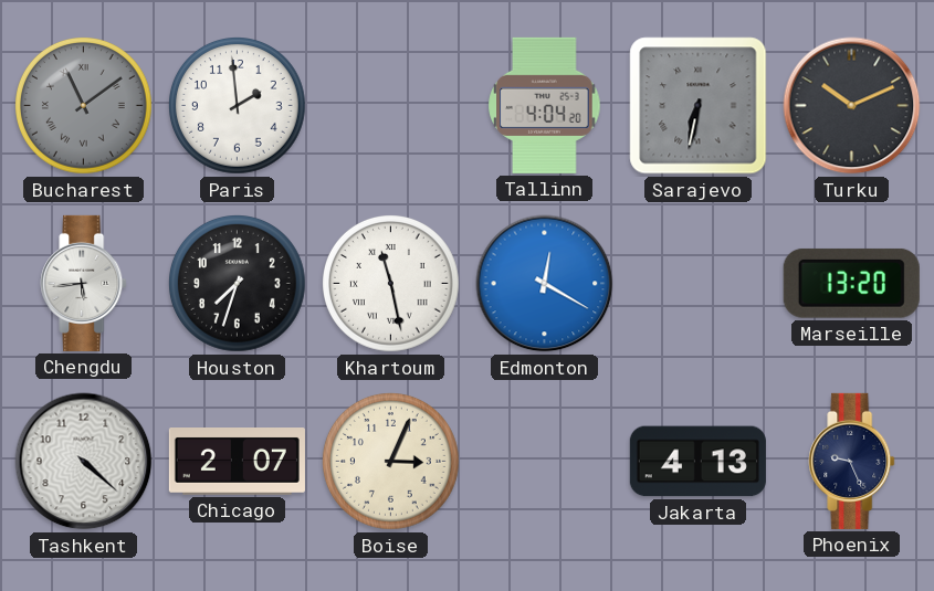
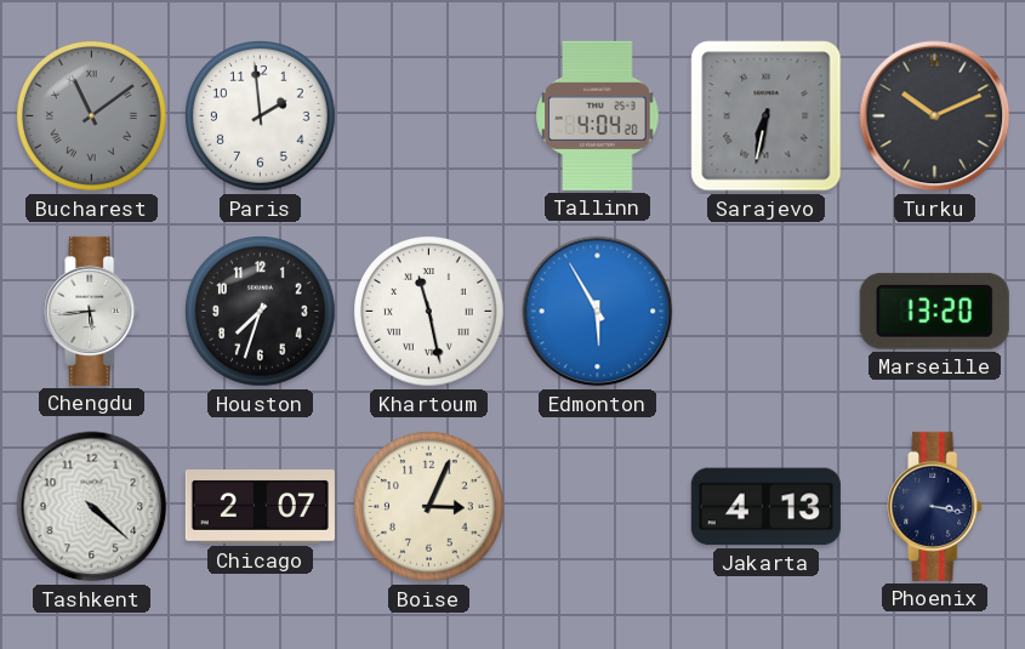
Edmonton: 12:20 -> 5:55 (598, 312)
Phoenix: 9:26 -> 3:17 (935, 506)
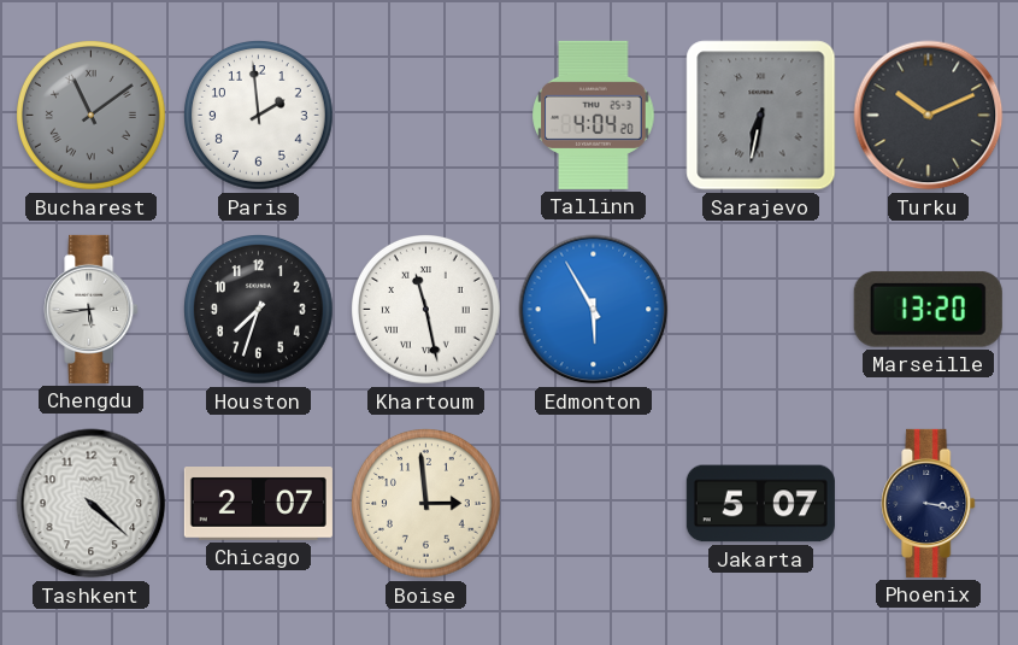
Boise: 3:04 -> 2:59 (426, 504)
Jakarta: 4:13 -> 5:07 (760, 504)
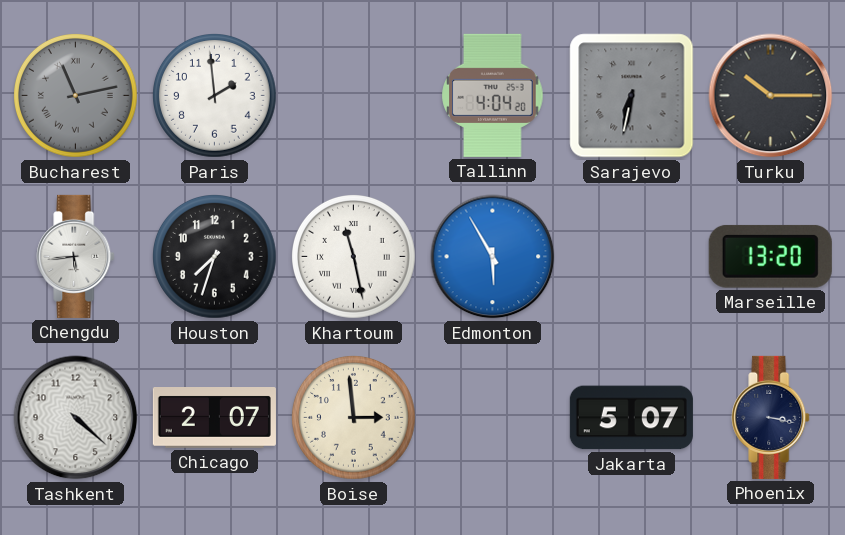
Bucharest: 11:09 -> 11:13 (76, 96)
Turku: 10:11 -> 10:15 (771, 96)
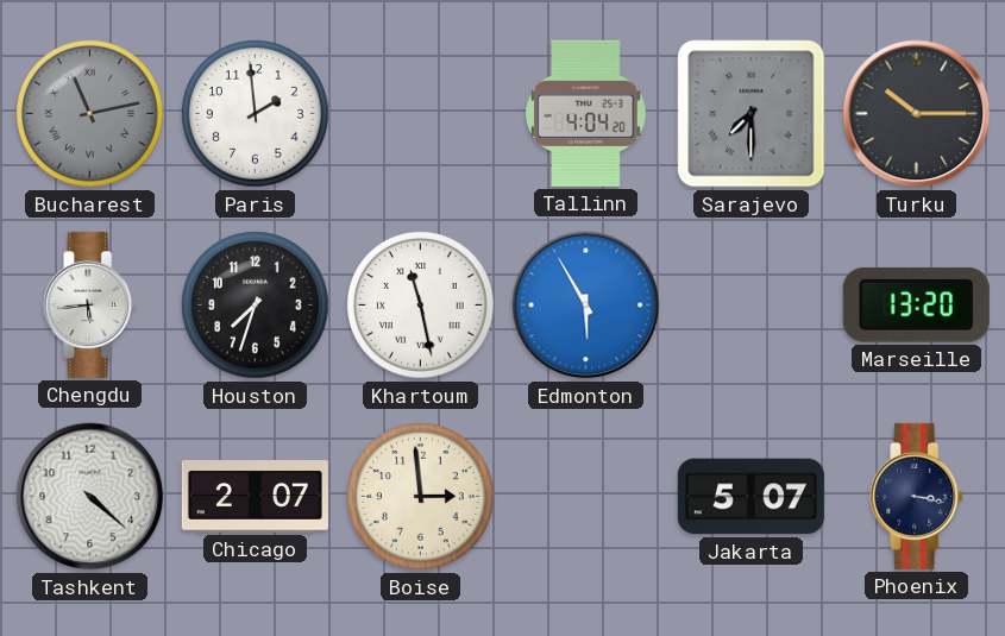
Sarajevo: 6:32 -> 7:30 (752, 114)
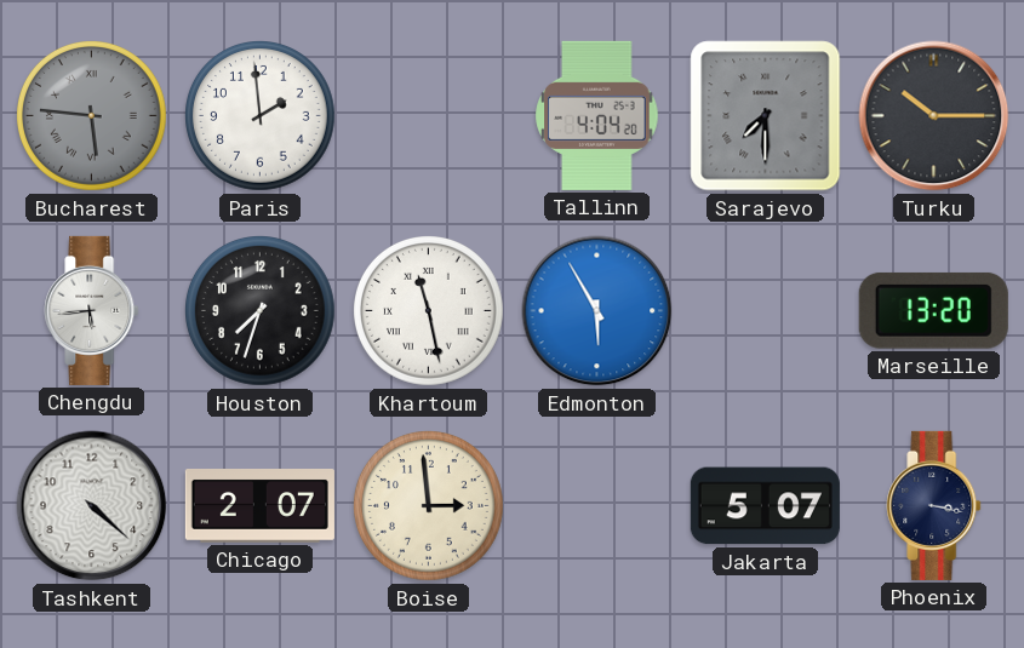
Bucharest: 11:13 -> 5:46 (92, 116)
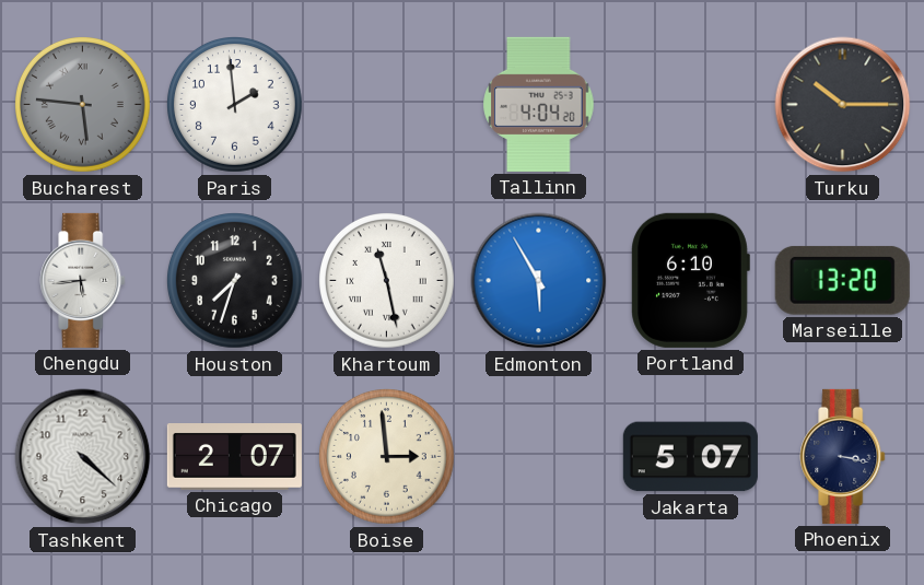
Sarajevo: 7:30 -> none (766, 116)
Portland: none -> 6:10 (690, 280)
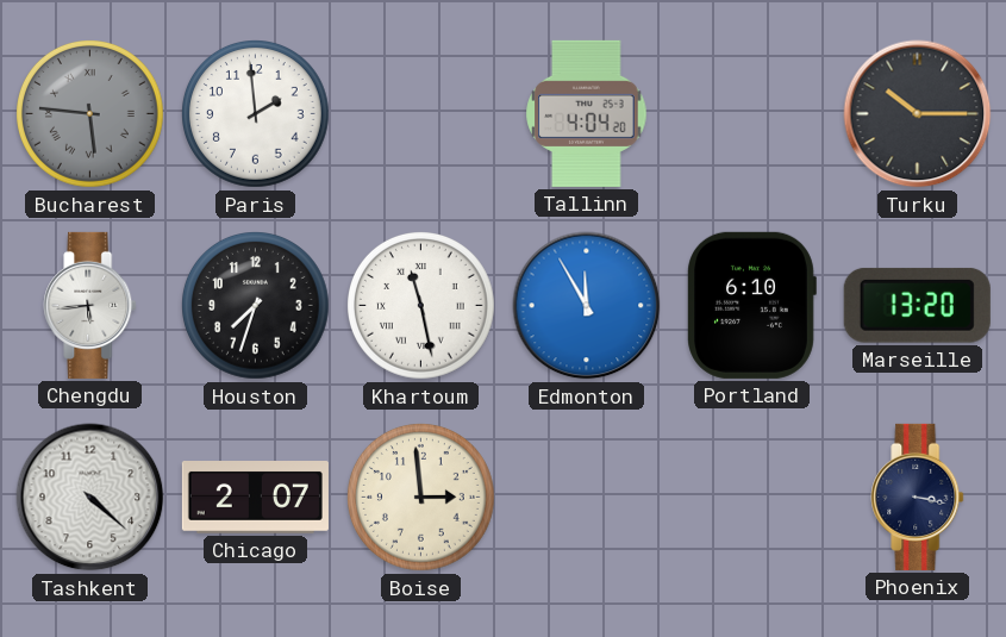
Edmonton: 5:55 -> 11:55 (587, 306)
Jakarta: 5:07 -> none (690, 457)
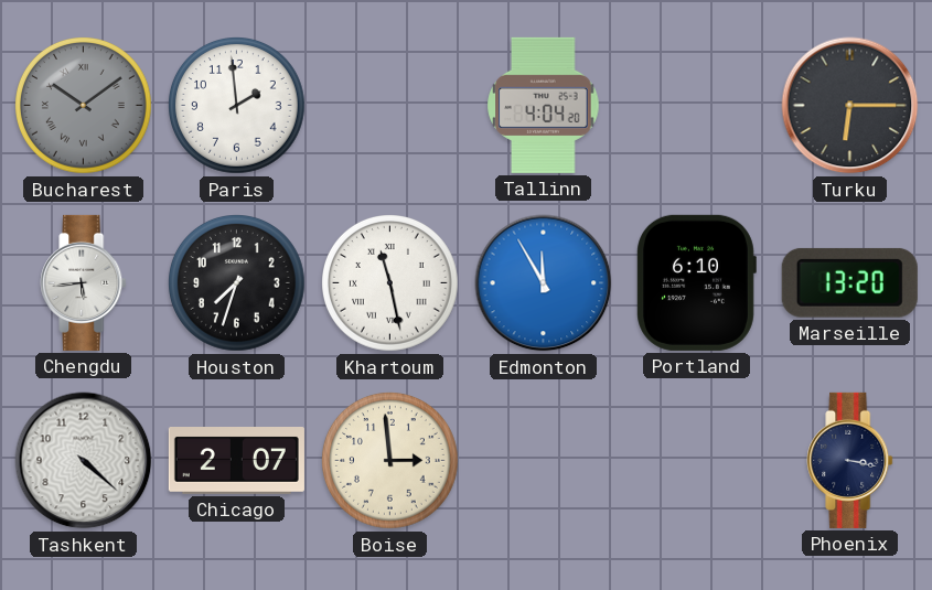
Bucharest: 5:46 -> 10:09 (84, 106)
Turku: 10:15 -> 6:15 (850, 106)
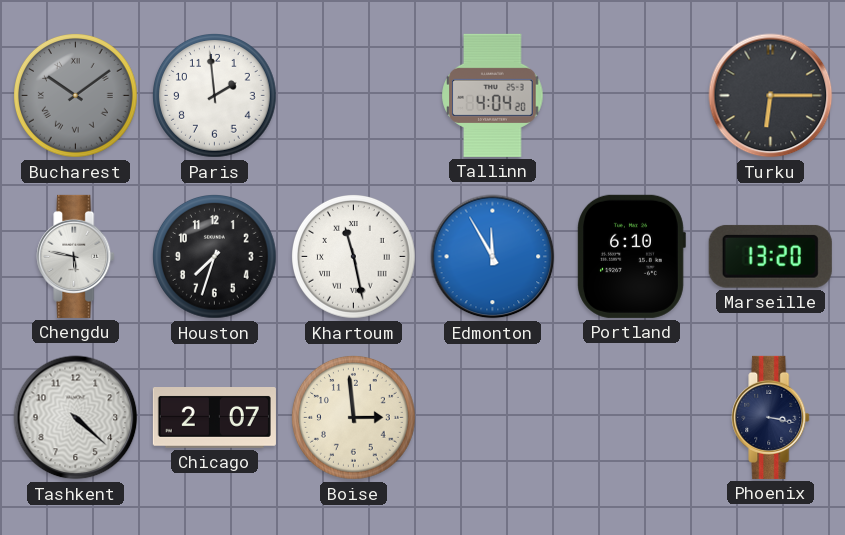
Chengdu: 5:44 -> 5:47 (76, 256)
